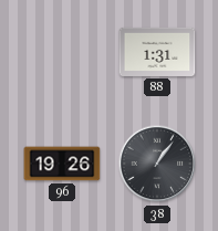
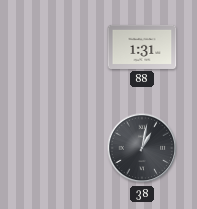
96: 19:26 -> none (62, 164)
38: 1:06 -> 1:02 (142, 148)
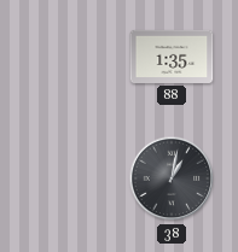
88: 1:31 -> 1:35 (172, 57)
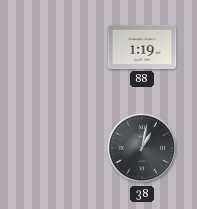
88: 1:35 -> 1:19 (142, 47)
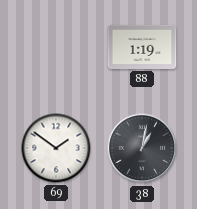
69: none -> 1:51 (56, 148)
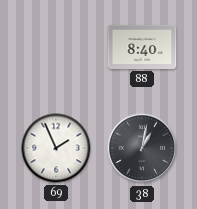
88: 1:19 -> 8:40 (142, 47)
69: 1:51 -> 1:56 (56, 148)
